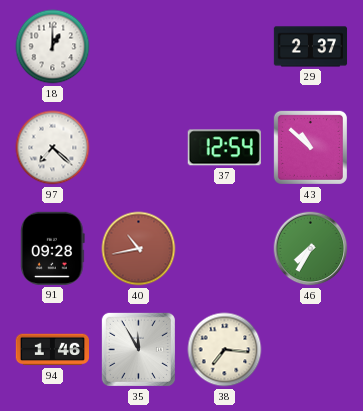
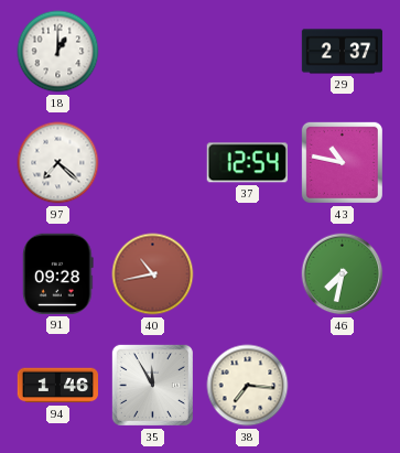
43: 10:52 -> 10:47 (342, 162)
46: 7:35 -> 7:32 (343, 274)
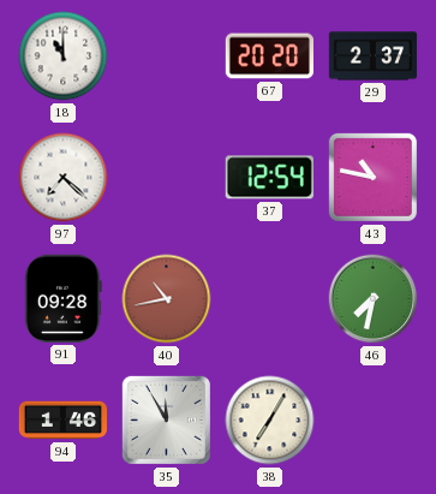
18: 1:00 -> 11:00 (64, 56)
67: none -> 20:20 (269, 56)
38: 7:16 -> 7:05 (270, 421)
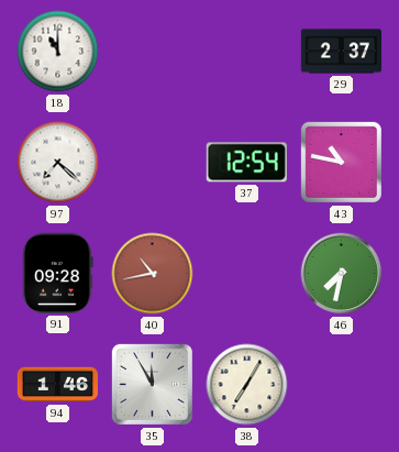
67: 20:20 -> none (269, 56)
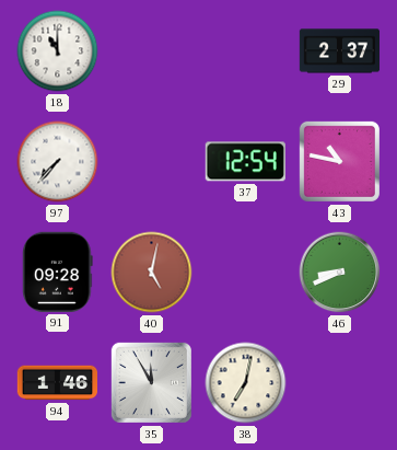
97: 7:22 -> 7:37 (58, 162)
40: 10:43 -> 5:02 (152, 273)
46: 7:32 -> 8:41 (340, 273)
38: 7:05 -> 7:02 (246, 383)
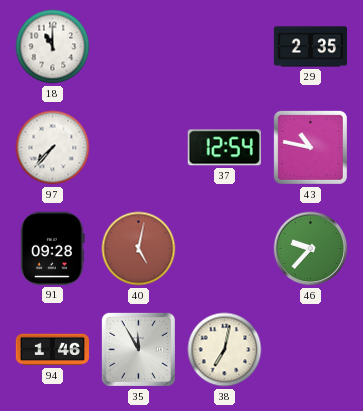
29: 2:37 -> 2:35 (311, 47)
46: 8:41 -> 9:37 (311, 249)
